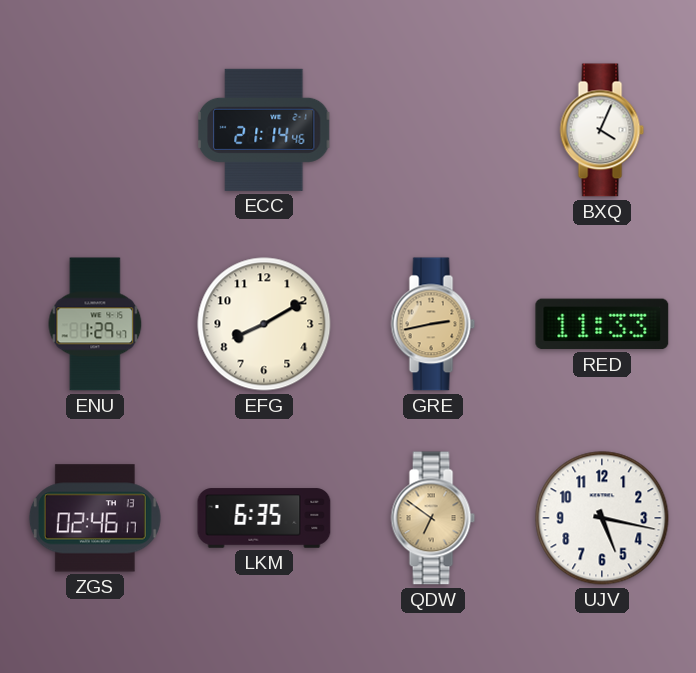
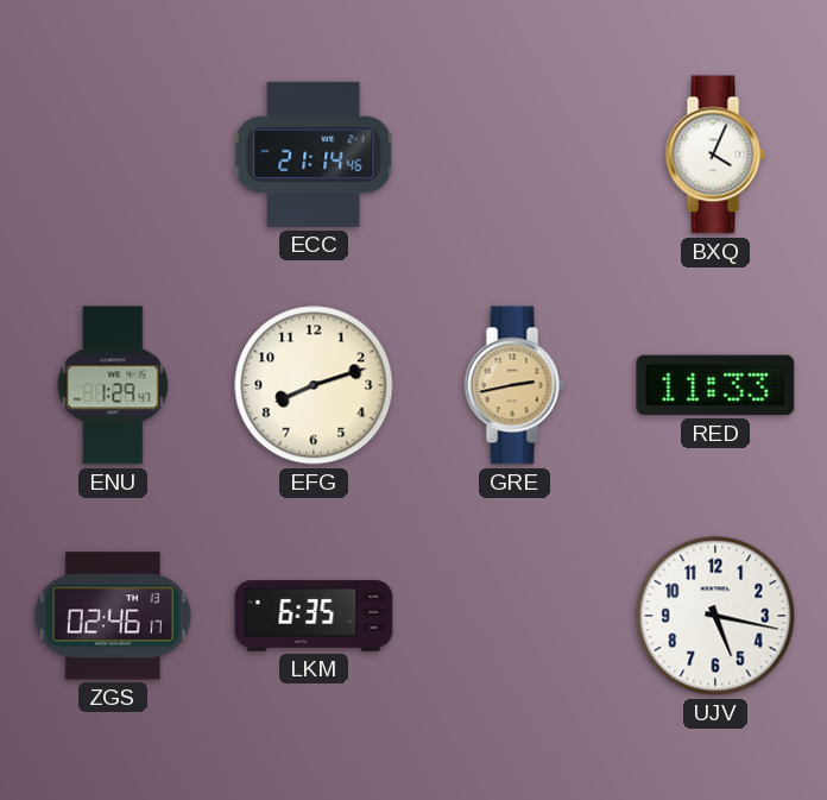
EFG: 8:10 -> 8:12 (314, 385)
QDW: 6:51 -> none (433, 518)
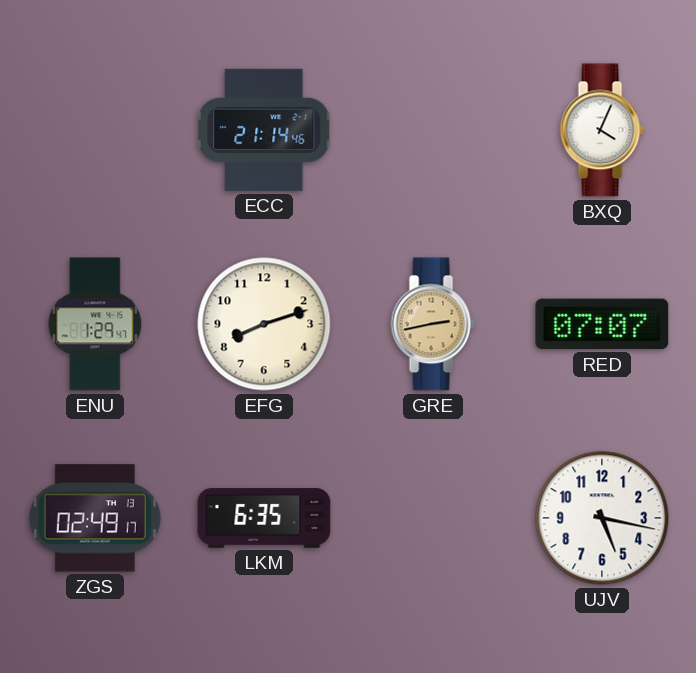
RED: 11:33 -> 07:07 (602, 324)
ZGS: 02:46 -> 02:49 (95, 518)
